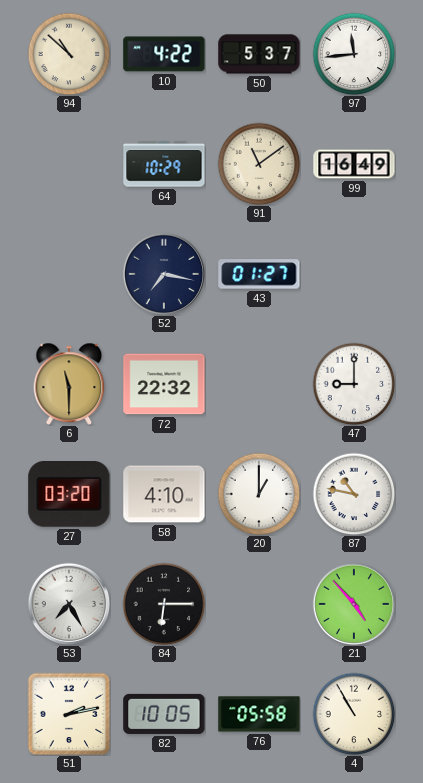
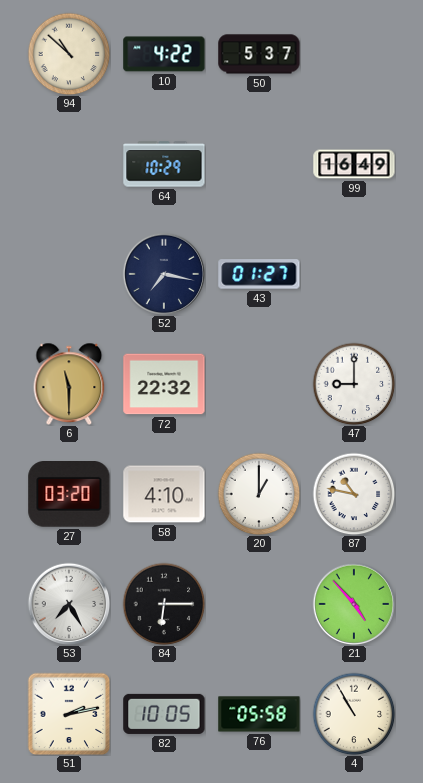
97: 11:44 -> none (354, 54)
91: 11:09 -> none (259, 164)
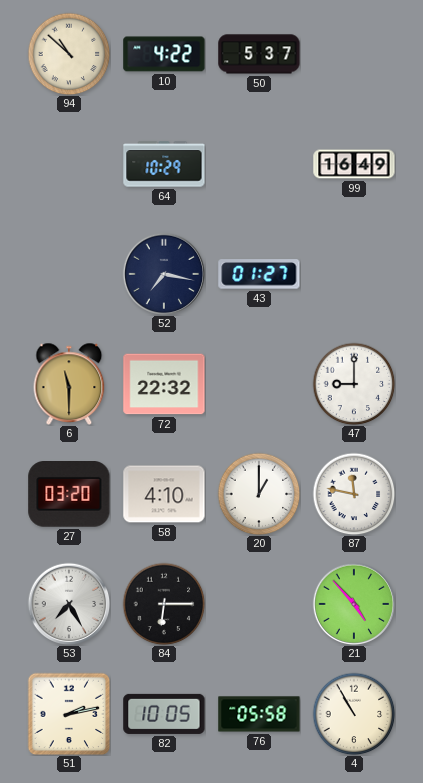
87: 10:47 -> 11:47 (354, 494)
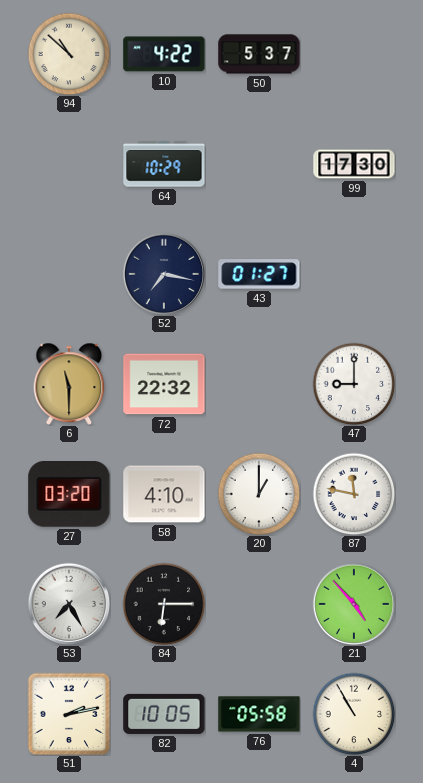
99: 16:49 -> 17:30 (354, 164)
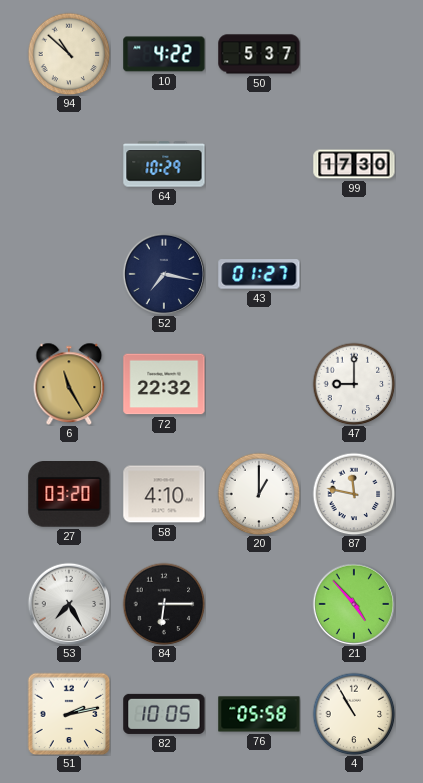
6: 11:30 -> 11:25 (69, 384)
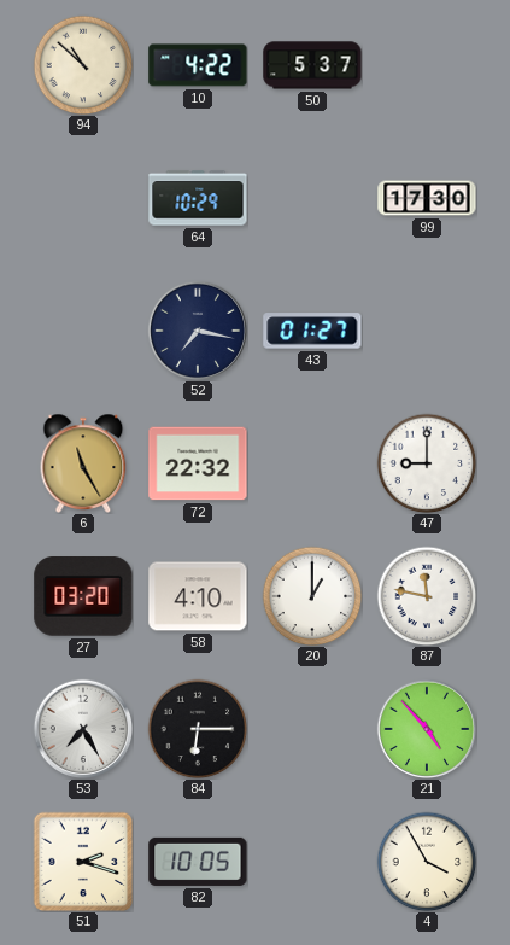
51: 2:13 -> 2:18 (83, 862)
76: 05:58 -> none (259, 714)
4: 10:55 -> 3:55 (427, 862)
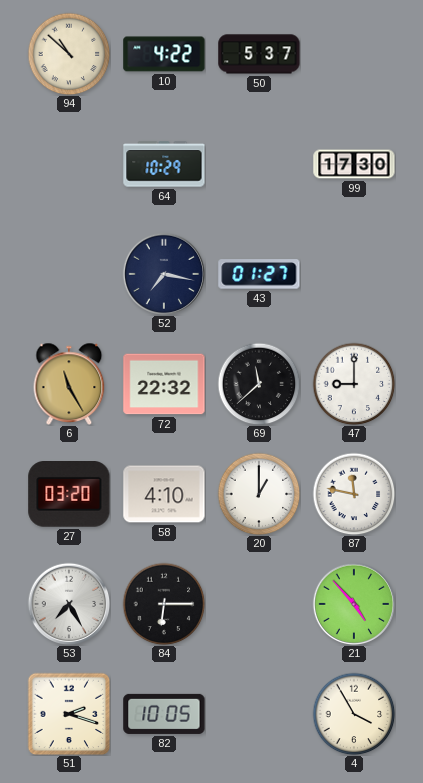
69: none -> 11:38 (259, 384)
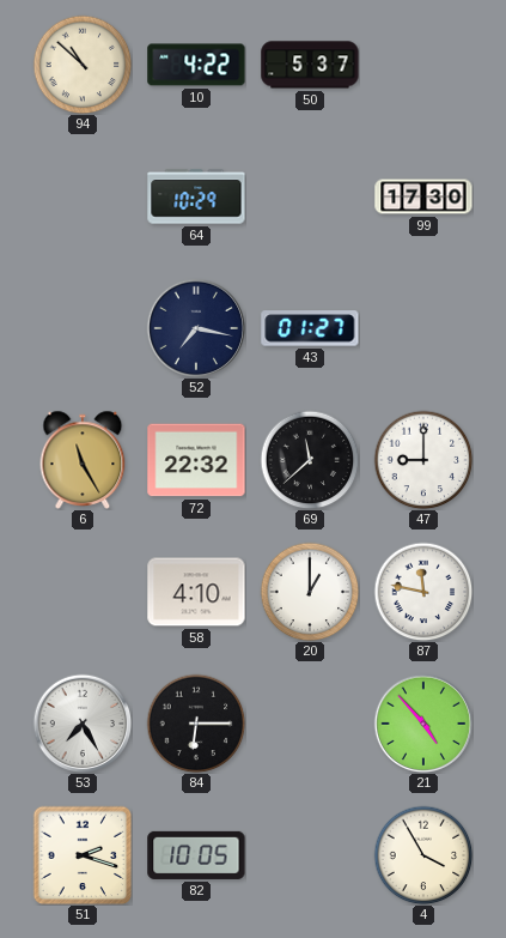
27: 03:20 -> none (69, 495)
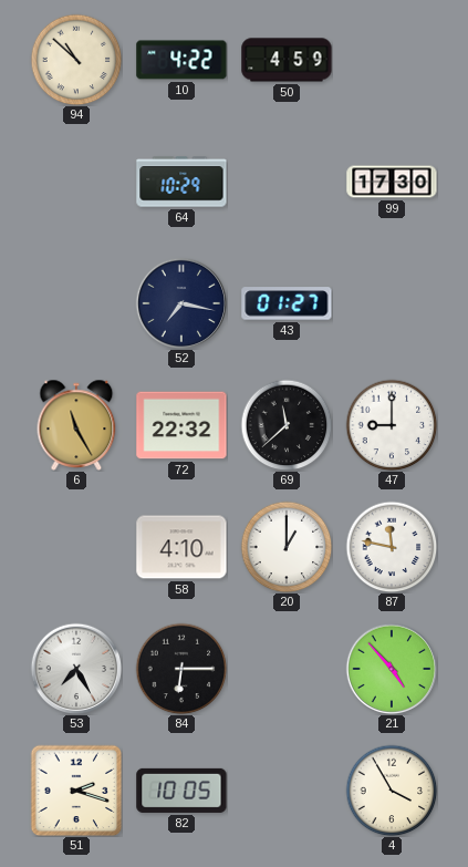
50: 5:37 -> 4:59 (287, 60)
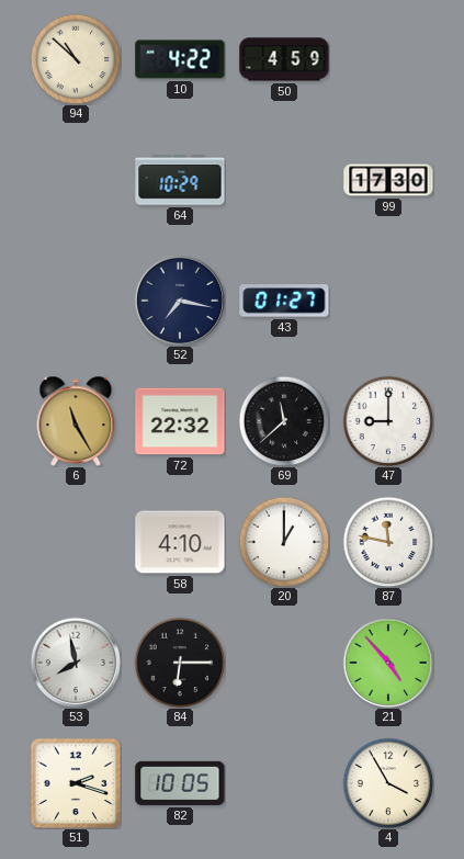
53: 7:25 -> 7:58 (76, 663)
